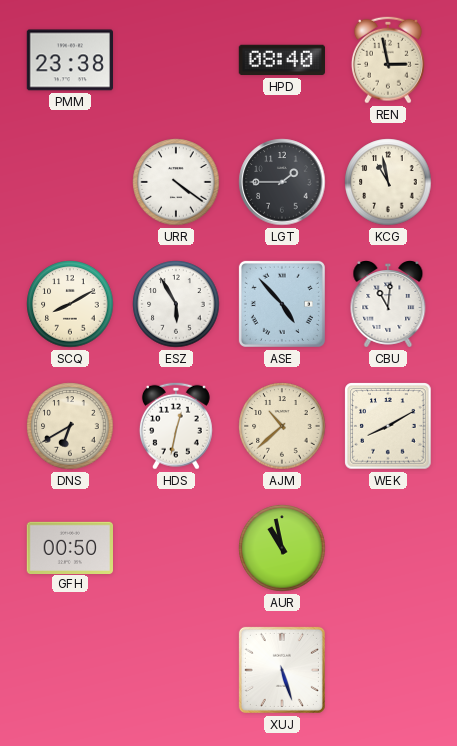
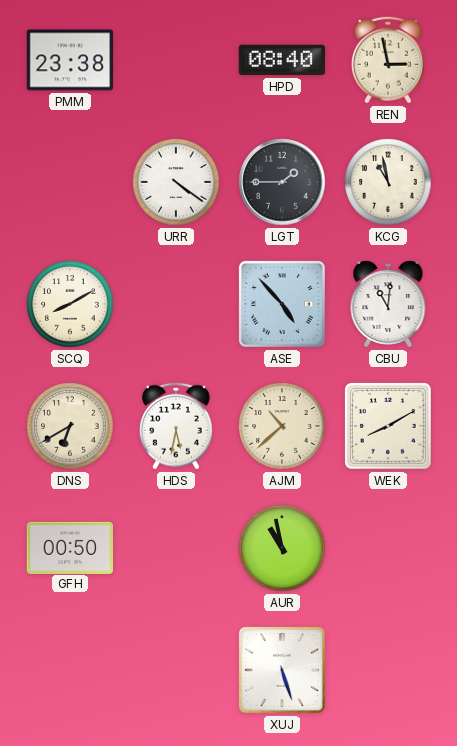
ESZ: 5:55 -> none (176, 304)
HDS: 12:32 -> 5:32 (176, 426)
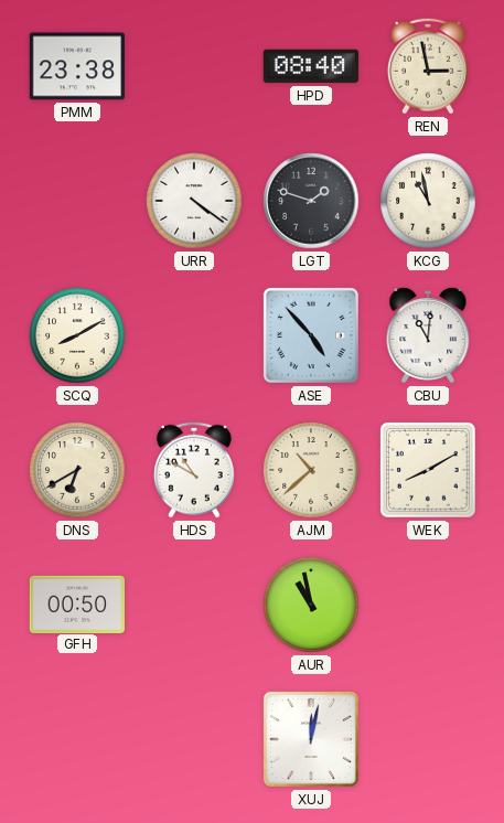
LGT: 1:45 -> 1:48 (311, 201)
HDS: 5:32 -> 10:50 (194, 470)
XUJ: 5:27 -> 12:02 (311, 739)
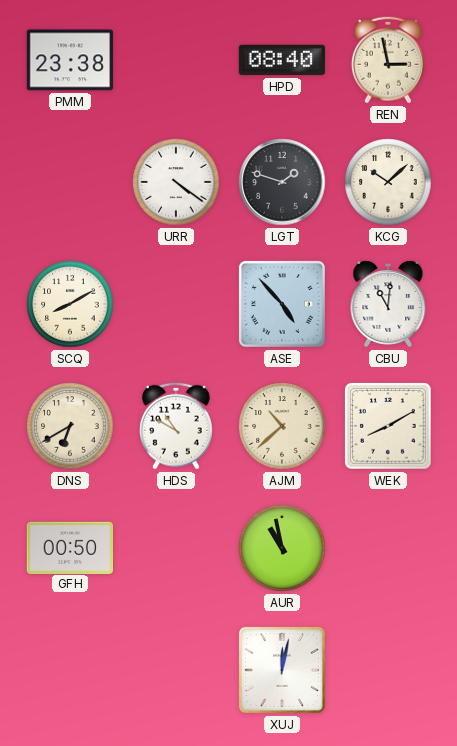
KCG: 10:58 -> 10:08 (388, 182)
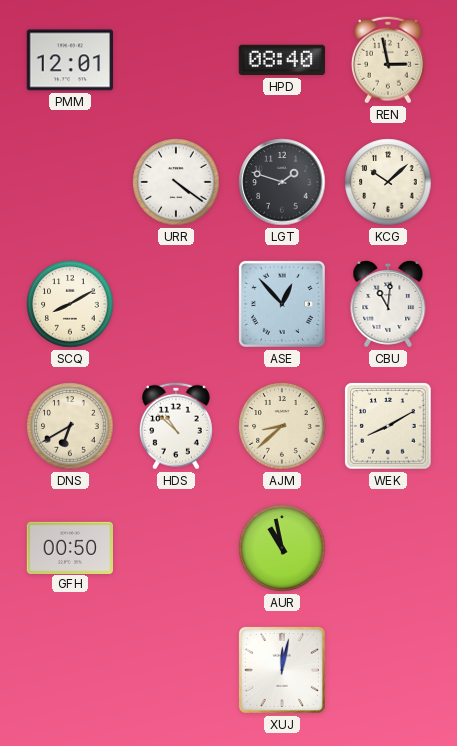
PMM: 23:38 -> 12:01 (69, 60)
ASE: 4:53 -> 12:53 (282, 304)
HDS: 10:50 -> 10:52 (176, 426)
AJM: 10:38 -> 8:38 (282, 426)
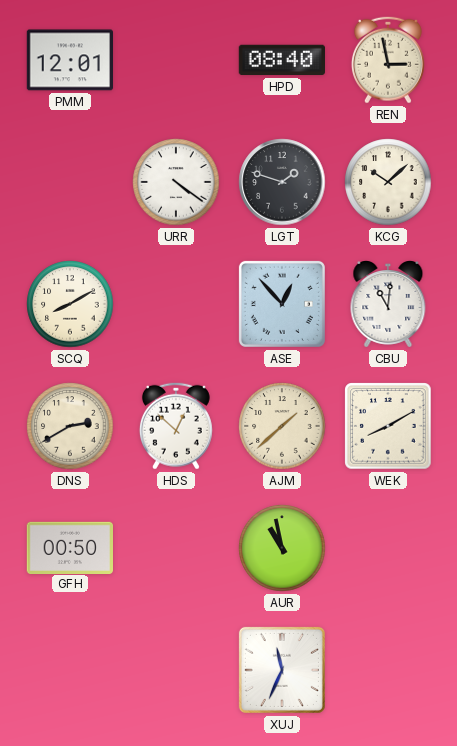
DNS: 6:40 -> 2:40 (70, 426)
HDS: 10:52 -> 12:52 (176, 426)
AJM: 8:38 -> 1:38 (282, 426)
XUJ: 12:02 -> 11:34 (282, 670)
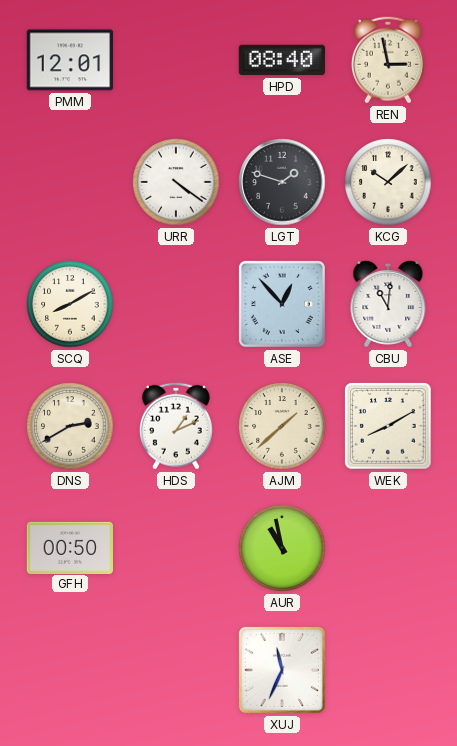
HDS: 12:52 -> 1:11 (176, 426)
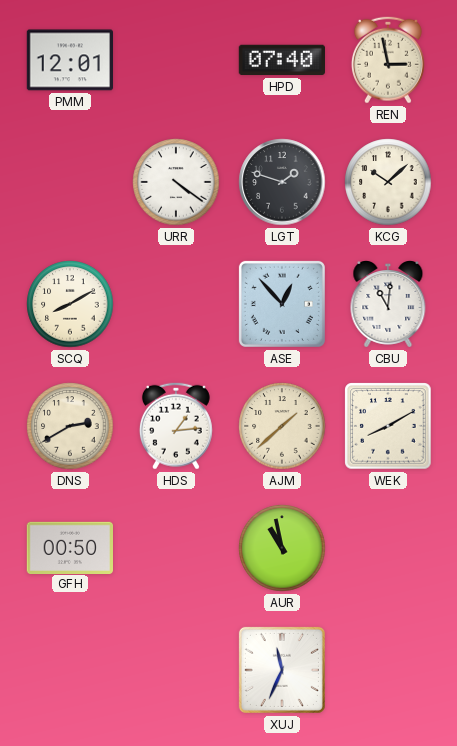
HPD: 08:40 -> 07:40 (281, 60)
HDS: 1:11 -> 1:14 (176, 426)
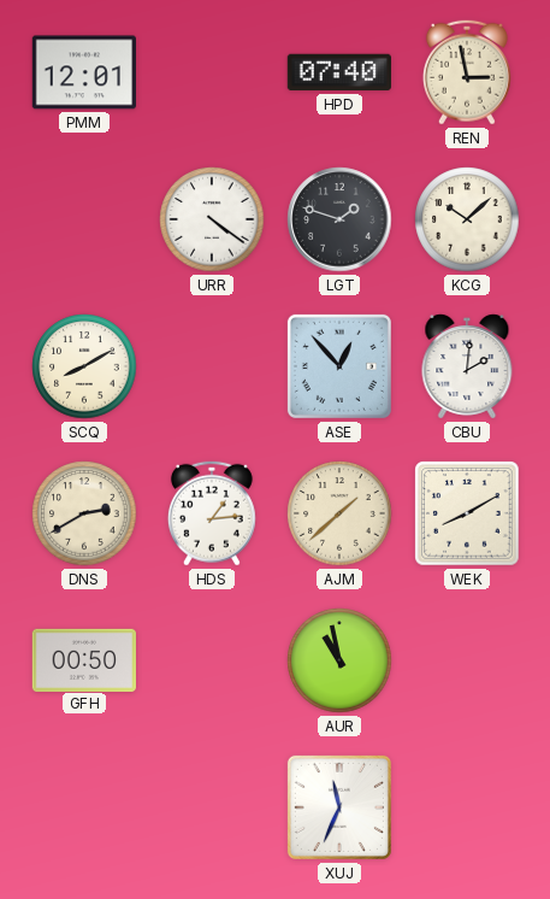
CBU: 11:01 -> 2:01 (467, 368)
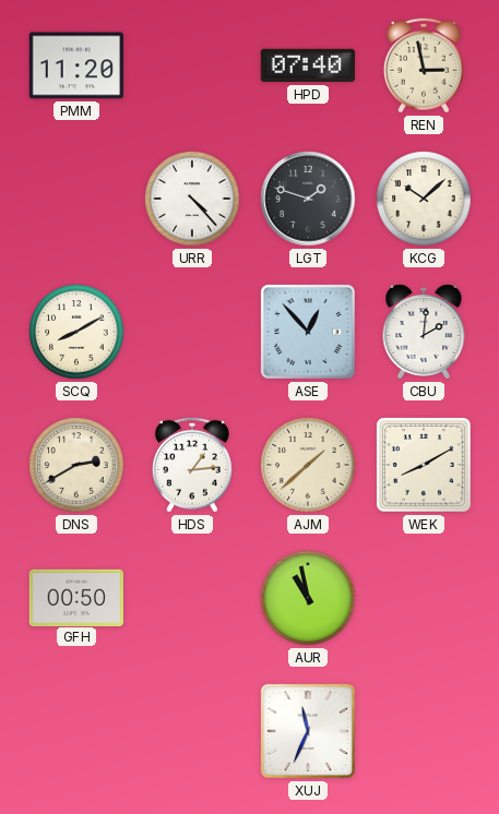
PMM: 12:01 -> 11:20 (75, 65)
URR: 4:21 -> 4:23 (192, 199)
